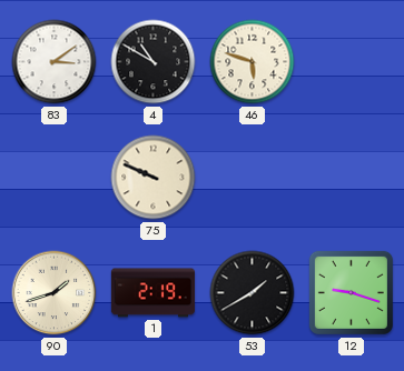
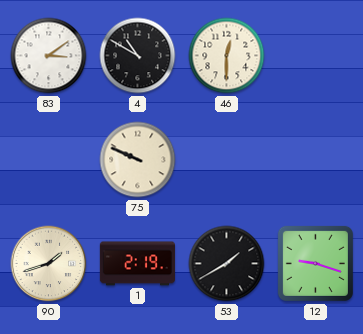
46: 5:48 -> 12:30 (227, 56)
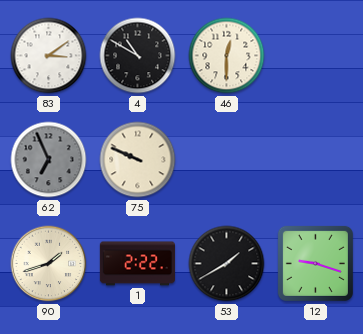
62: none -> 6:56 (49, 160)
1: 2:19 -> 2:22 (137, 264)
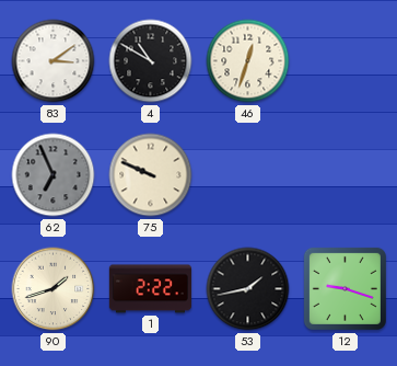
46: 12:30 -> 12:33 (248, 61)
53: 1:40 -> 1:43 (248, 289)
